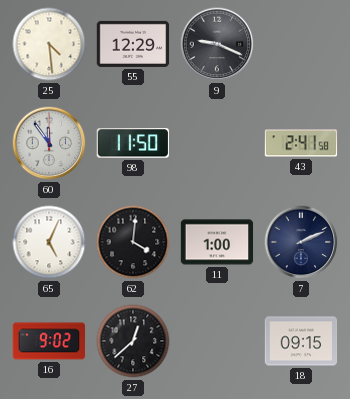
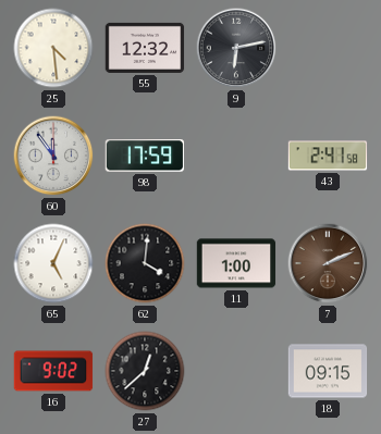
55: 12:29 -> 12:32 (145, 48)
9: 9:19 -> 6:13 (236, 48)
98: 11:50 -> 17:59 (144, 156)
7 dial: navy -> brown (328, 263)
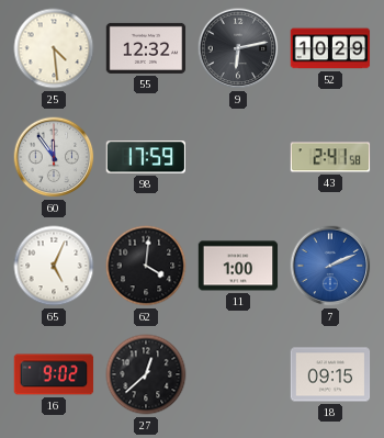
52: none -> 10:29 (330, 48)
7 dial: brown -> blue (330, 266)
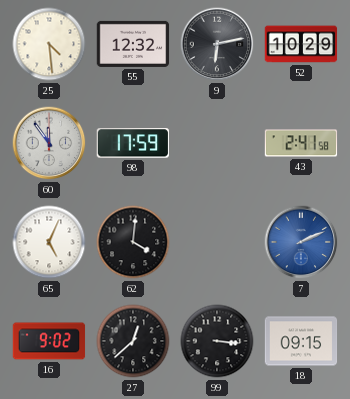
11: 1:00 -> none (238, 266)
99: none -> 3:16 (217, 341)
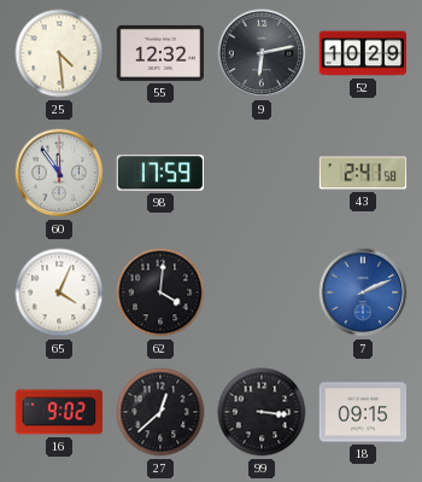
65: 5:04 -> 4:04 (59, 292)
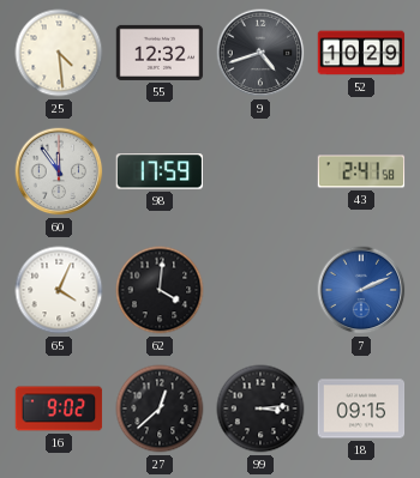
9: 6:13 -> 4:42 (260, 53)
99: 3:16 -> 3:14 (260, 409)
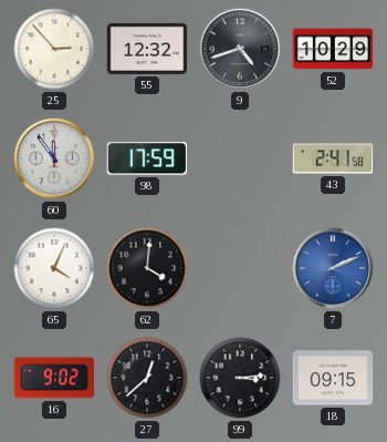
25: 4:29 -> 2:53 (54, 49)
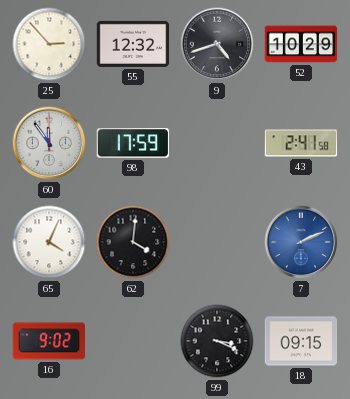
27: 12:38 -> none (147, 378)
99: 3:14 -> 3:19 (217, 341)
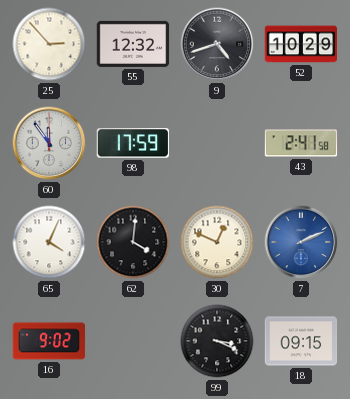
30: none -> 12:49 (217, 242)
